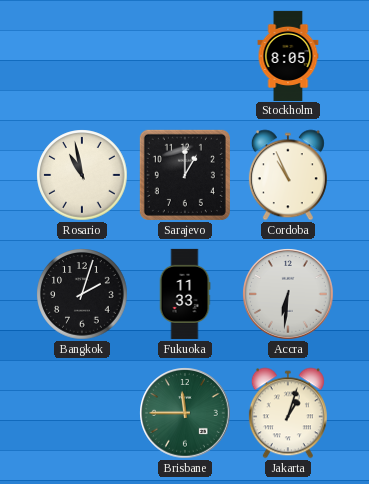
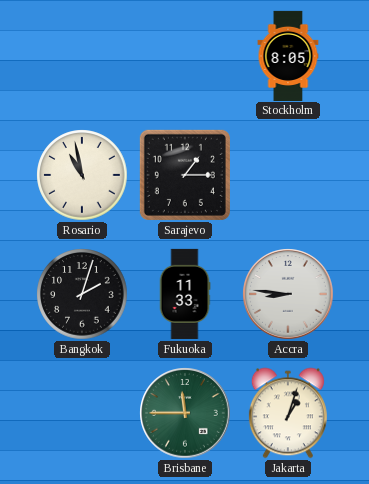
Sarajevo: 1:00 -> 1:15 (185, 175)
Cordoba: 10:56 -> none (288, 175)
Accra: 6:31 -> 8:46 (288, 294)
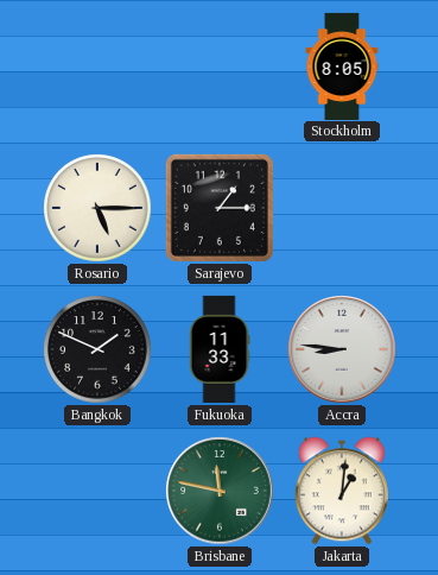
Rosario: 10:58 -> 5:15 (97, 208)
Bangkok: 2:03 -> 1:49 (97, 349)
Brisbane: 11:45 -> 11:47 (220, 491)
Jakarta: 1:03 -> 1:01 (342, 491)
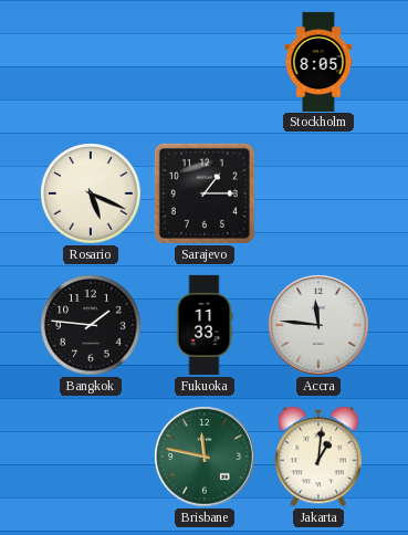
Rosario: 5:15 -> 5:19 (91, 193)
Bangkok: 1:49 -> 1:46 (91, 325)
Accra: 8:46 -> 11:46 (318, 325)
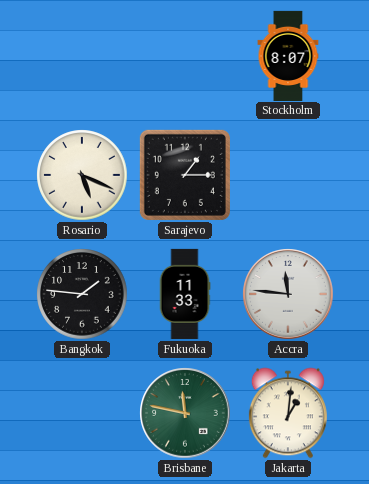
Stockholm: 8:05 -> 8:07 (288, 55)
